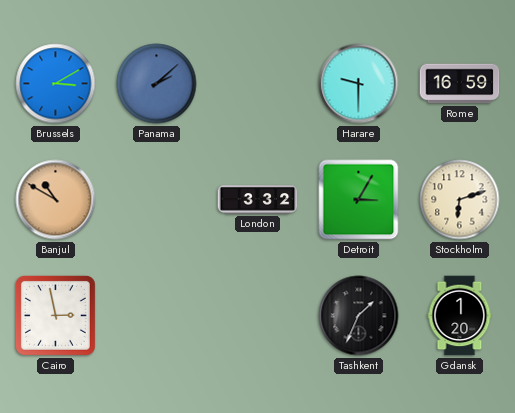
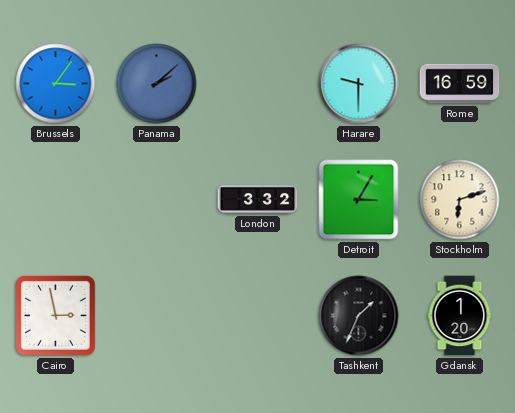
Brussels: 3:10 -> 3:06 (56, 84)
Banjul: 10:50 -> none (56, 200)
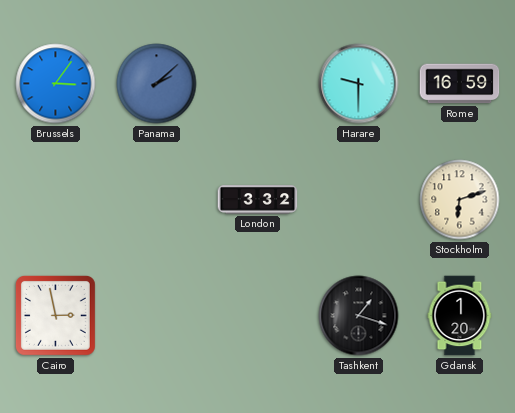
Detroit: 3:05 -> none (359, 200)
Tashkent: 1:34 -> 1:18 (359, 316)
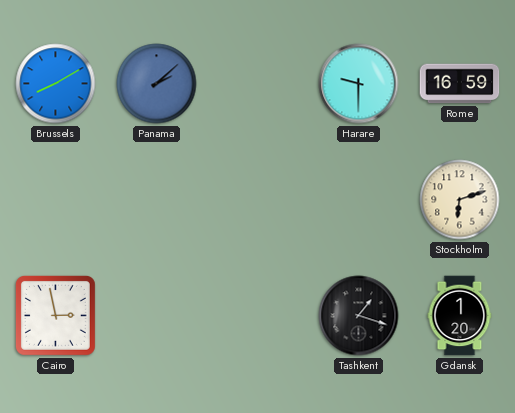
Brussels: 3:06 -> 8:10 (56, 84)
London: 3:32 -> none (258, 200)
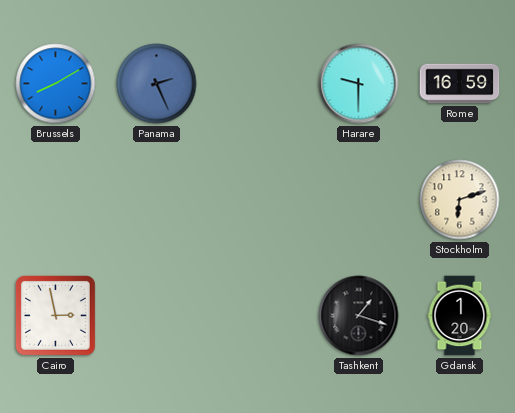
Panama: 2:08 -> 2:26 (157, 84)
